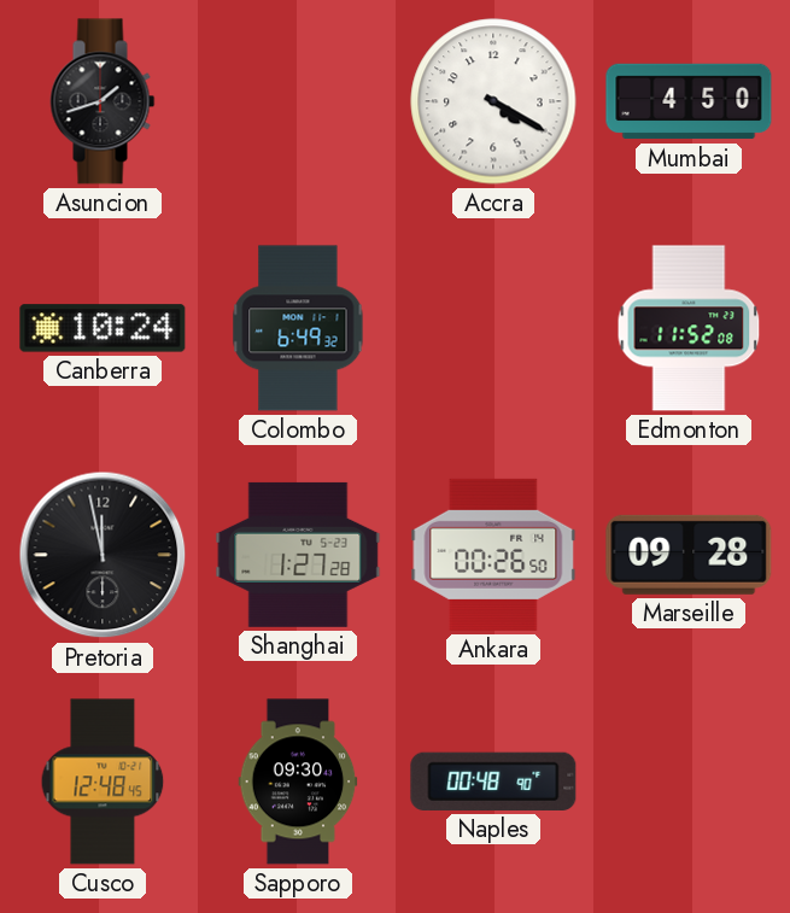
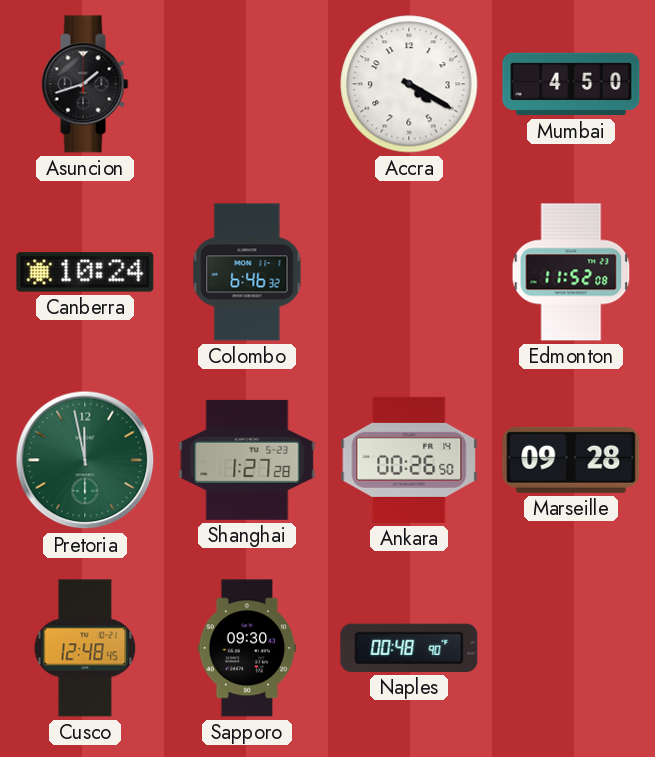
Colombo: 6:49 -> 6:46 (247, 272)
Pretoria dial: black -> green (85, 460)
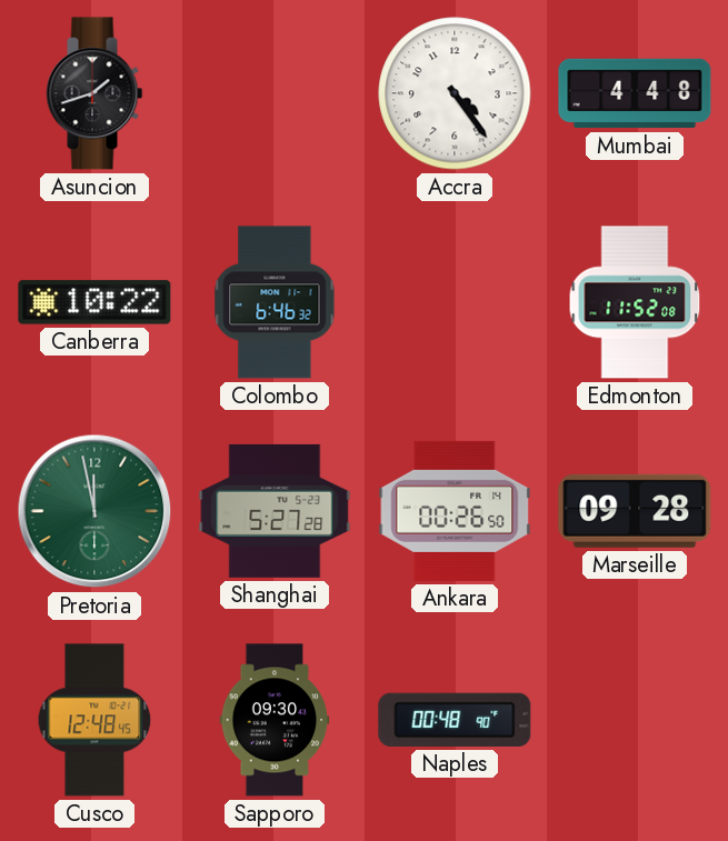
Accra: 4:20 -> 4:24 (455, 93)
Mumbai: 4:50 -> 4:48 (635, 93)
Canberra: 10:24 -> 10:22 (94, 302)
Shanghai: 1:27 -> 5:27 (275, 511)
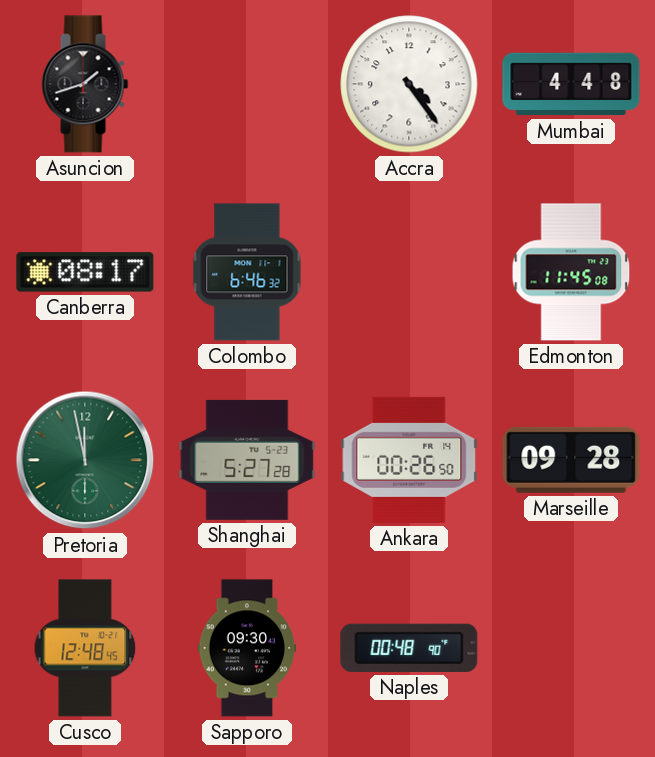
Canberra: 10:22 -> 08:17 (85, 272)
Edmonton: 11:52 -> 11:45 (571, 272)
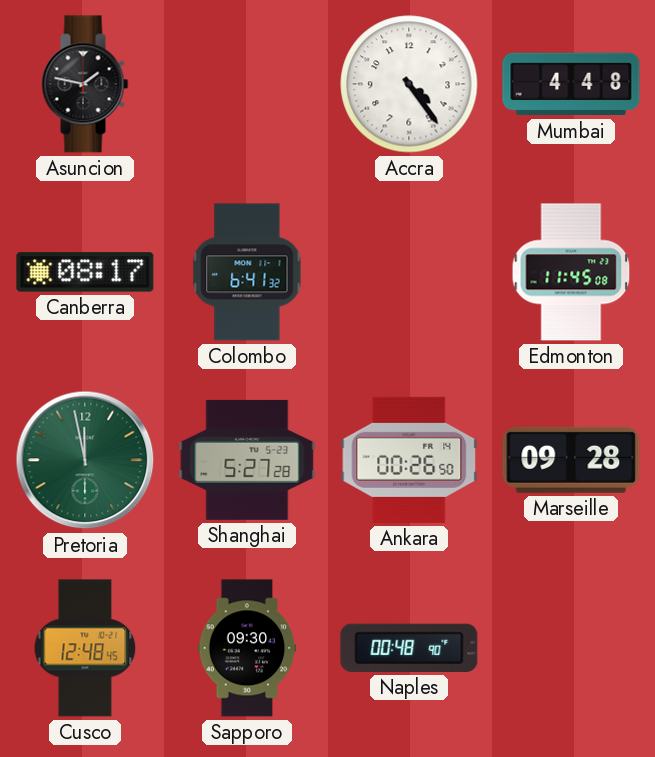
Asuncion: 1:42 -> 1:47 (85, 84)
Colombo: 6:46 -> 6:41 (247, 272)
